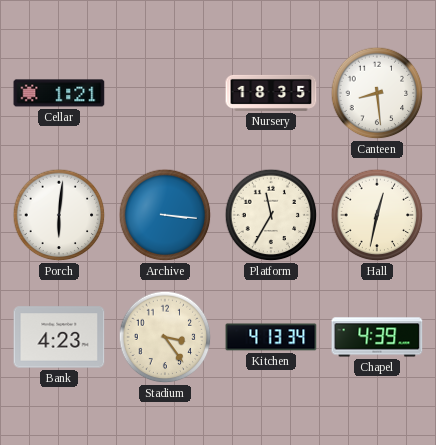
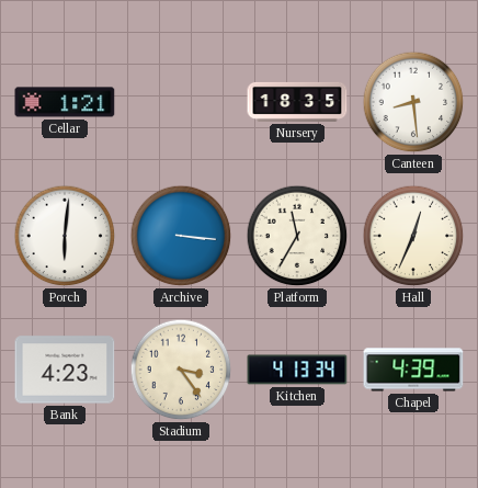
Hall: 12:32 -> 12:34 (413, 236)
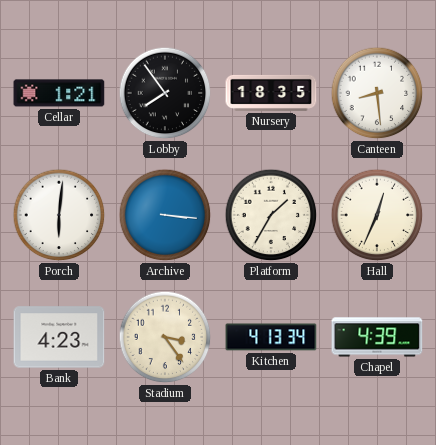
Lobby: none -> 7:54 (165, 93)
Platform: 11:35 -> 1:35 (271, 215)
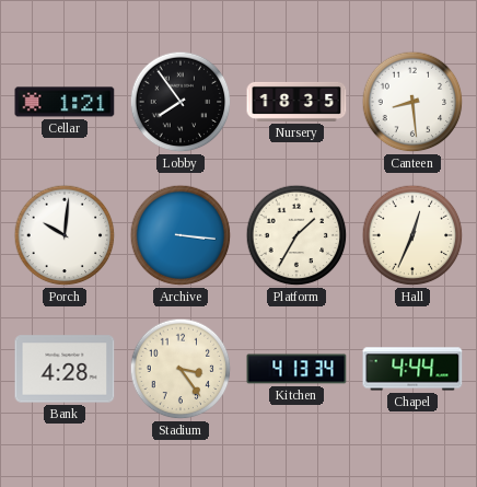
Porch: 6:01 -> 10:01 (65, 235)
Bank: 4:23 -> 4:28 (65, 369)
Chapel: 4:39 -> 4:44 (412, 369)
